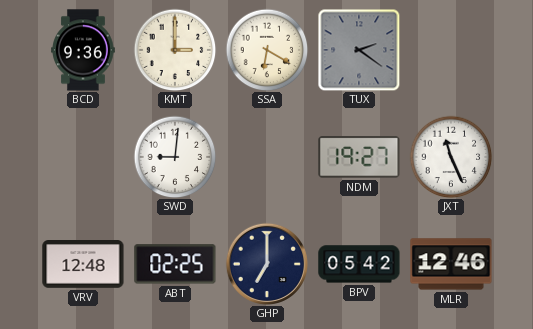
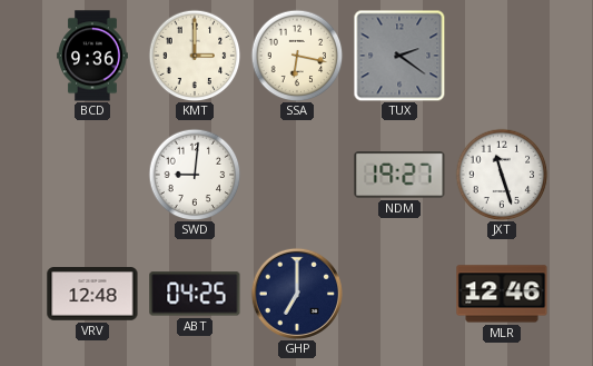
SSA: 6:20 -> 6:17 (297, 56)
JXT: 11:26 -> 11:27 (502, 175)
ABT: 02:25 -> 04:25 (195, 294)
BPV: 05:42 -> none (359, 264)
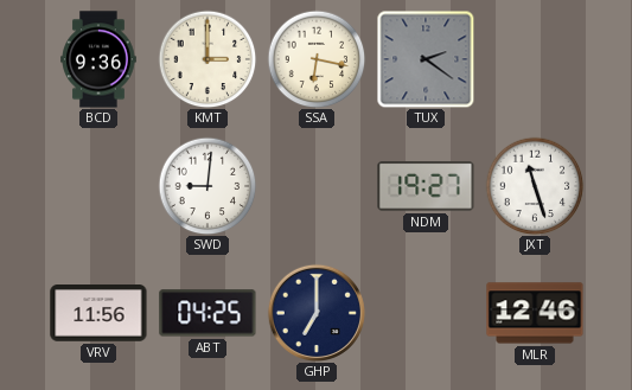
VRV: 12:48 -> 11:56 (98, 313)
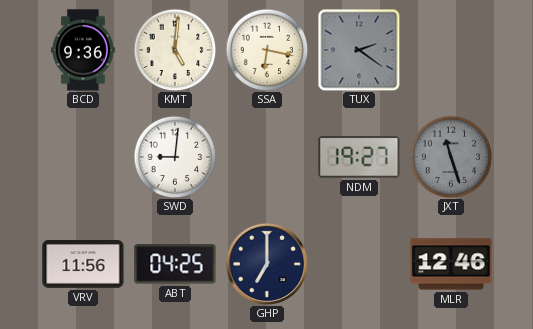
KMT: 3:00 -> 5:01 (175, 50)
JXT dial: white -> grey (451, 157)
